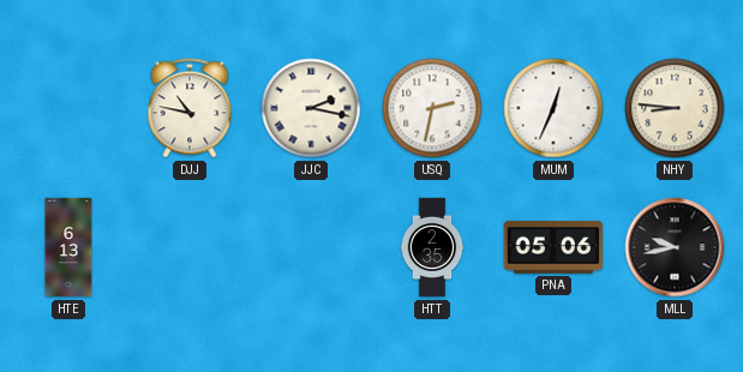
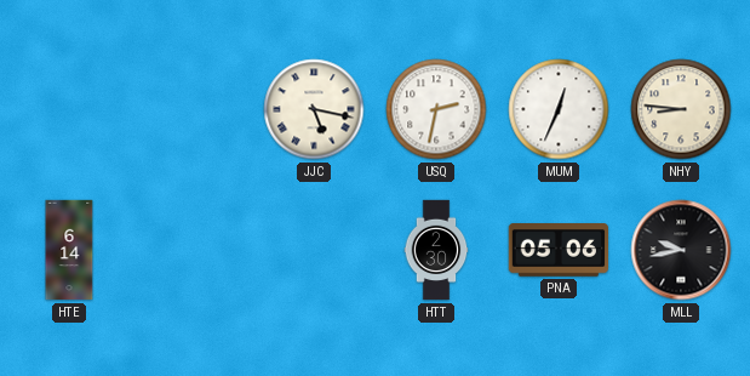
DJJ: 10:47 -> none (190, 108)
JJC: 2:17 -> 5:17 (314, 109)
HTE: 6:13 -> 6:14 (69, 250)
HTT: 2:35 -> 2:30 (436, 250)
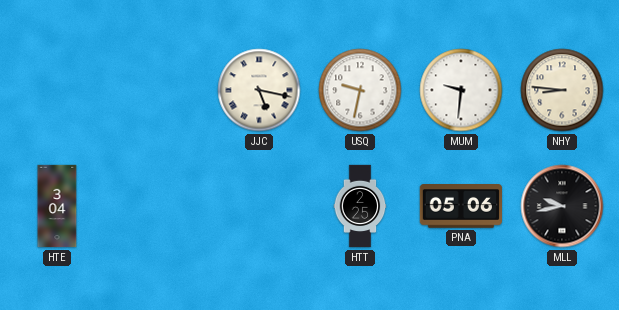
USQ: 2:32 -> 9:32 (360, 90)
MUM: 12:34 -> 9:31 (461, 90)
HTE: 6:14 -> 3:04 (57, 206)
HTT: 2:30 -> 2:25 (360, 206)
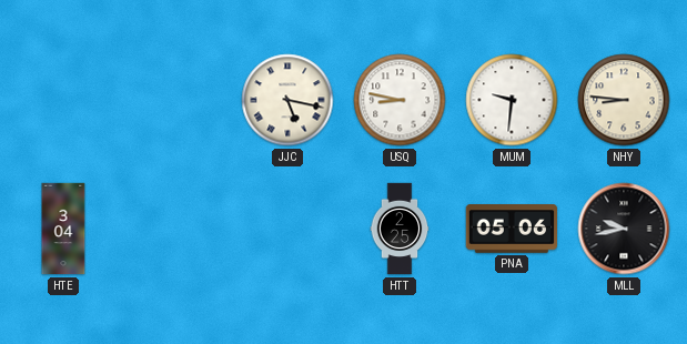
USQ: 9:32 -> 8:47 (400, 100)
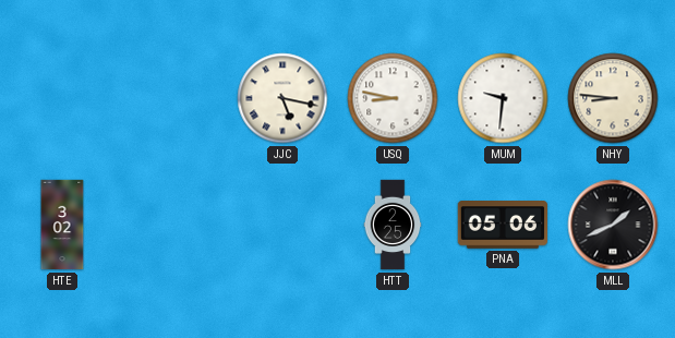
HTE: 3:04 -> 3:02 (62, 225)
MLL: 9:43 -> 1:41 (613, 225)
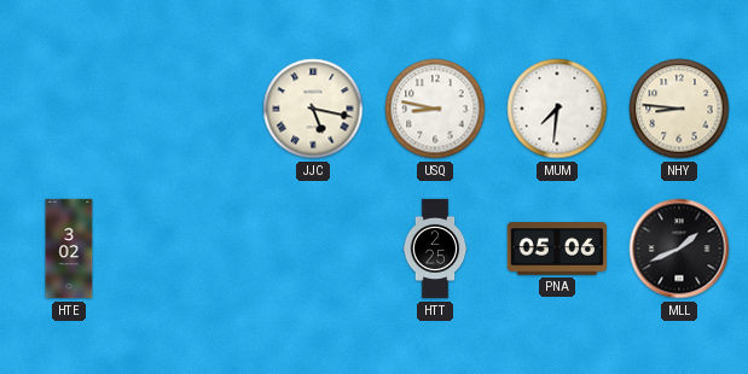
MUM: 9:31 -> 7:31 (557, 109)
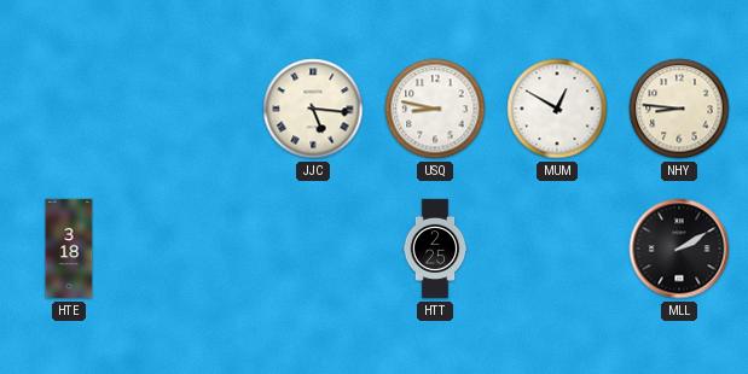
JJC: 5:17 -> 5:16 (313, 109)
MUM: 7:31 -> 12:50 (557, 109)
HTE: 3:02 -> 3:18 (69, 249)
PNA: 05:06 -> none (556, 250)
MLL: 1:41 -> 2:10 (679, 249)
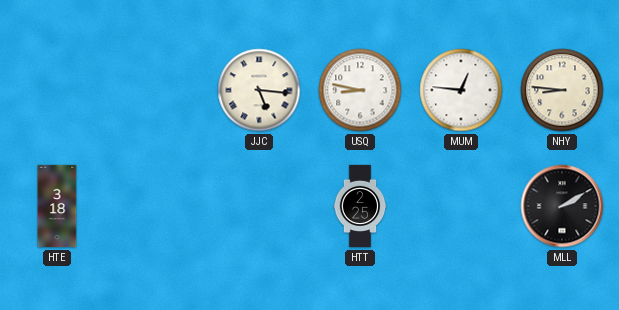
MUM: 12:50 -> 12:46 (461, 90)
